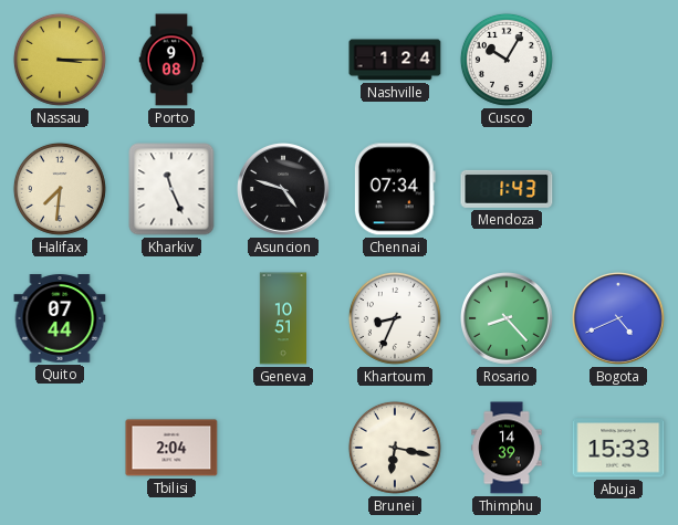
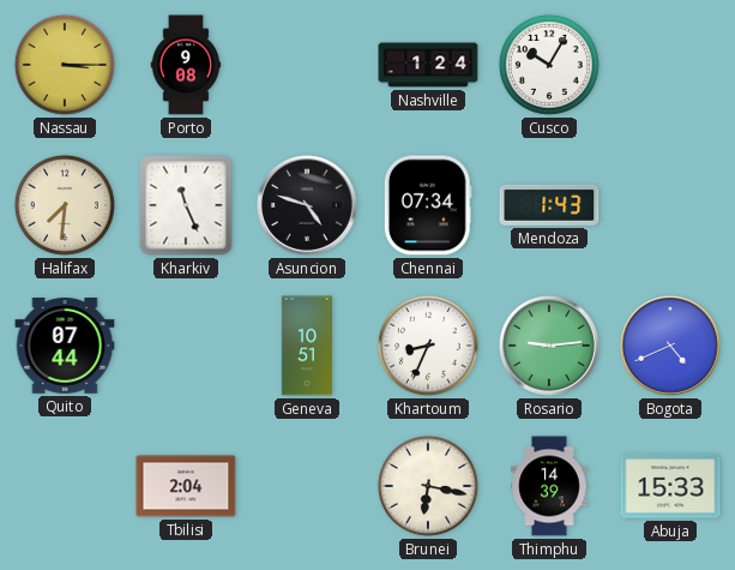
Rosario: 8:23 -> 9:14 (550, 347)
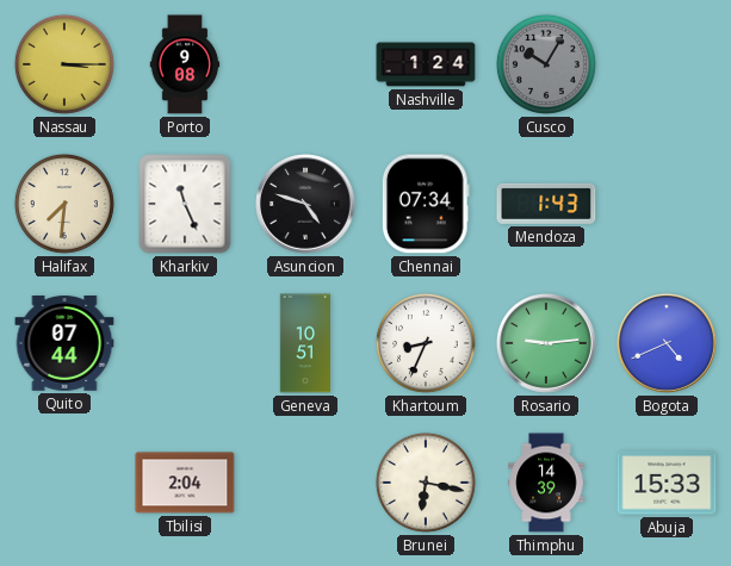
Cusco dial: white -> grey (546, 64)
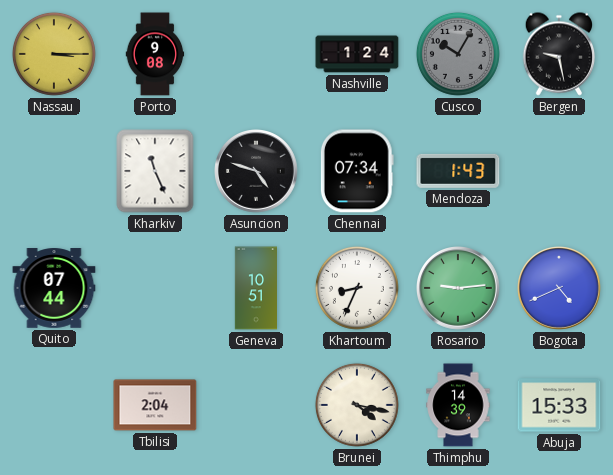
Bergen: none -> 9:28 (559, 54)
Halifax: 7:31 -> none (64, 204)
Brunei: 6:17 -> 4:17 (357, 405)
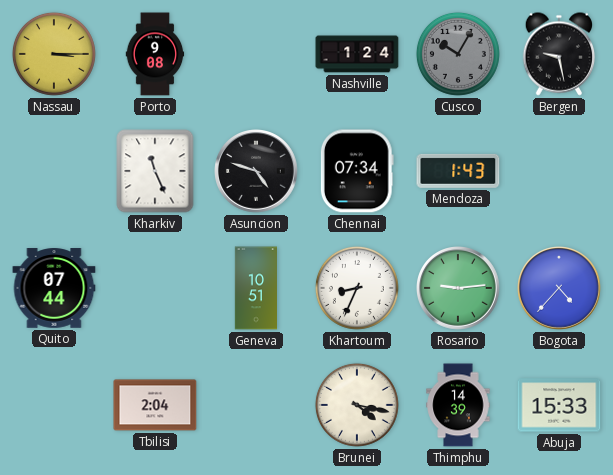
Bogota: 4:41 -> 4:37 (560, 289)
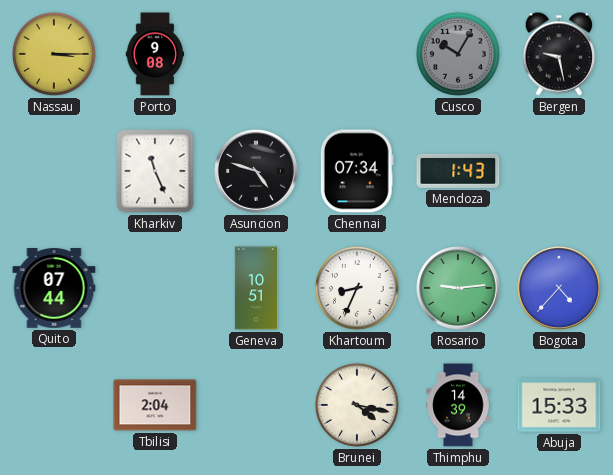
Nashville: 1:24 -> none (357, 54)
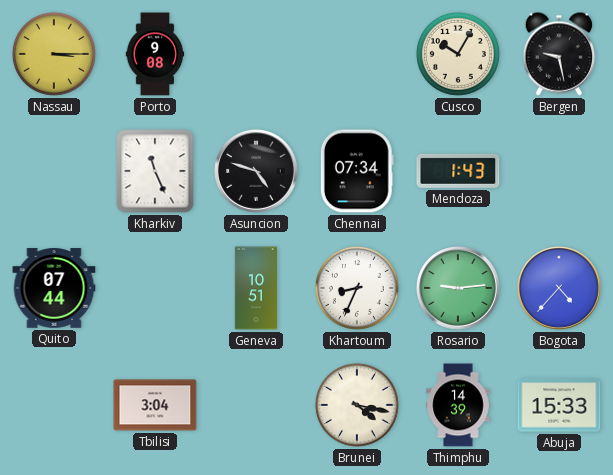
Cusco dial: grey -> cream (458, 54)
Tbilisi: 2:04 -> 3:04 (155, 405)
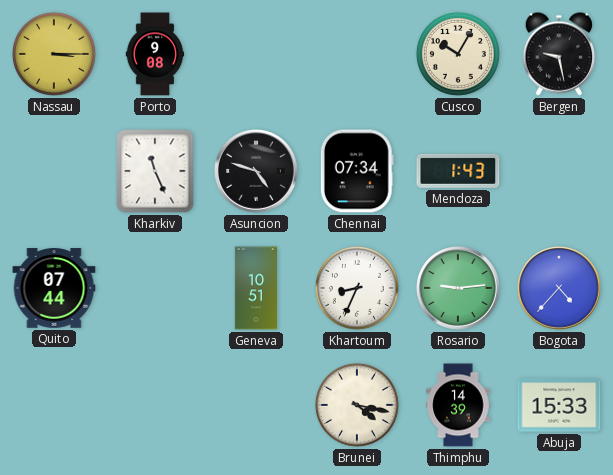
Tbilisi: 3:04 -> none (155, 405)
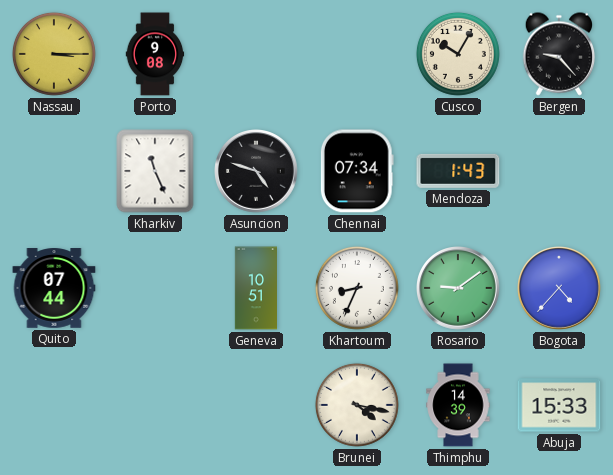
Bergen: 9:28 -> 9:23 (559, 54)
Rosario: 9:14 -> 9:09 (459, 289)
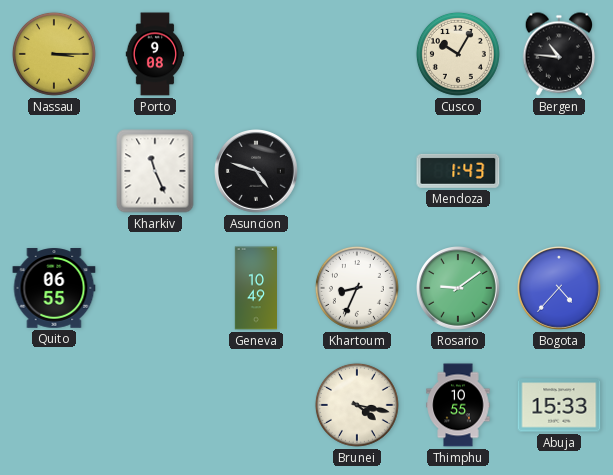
Bergen: 9:23 -> 10:46 (559, 54)
Chennai: 07:34 -> none (357, 171)
Quito: 07:44 -> 06:55 (54, 288)
Geneva: 10:51 -> 10:49 (256, 288)
Thimphu: 14:39 -> 10:55 (458, 405)
